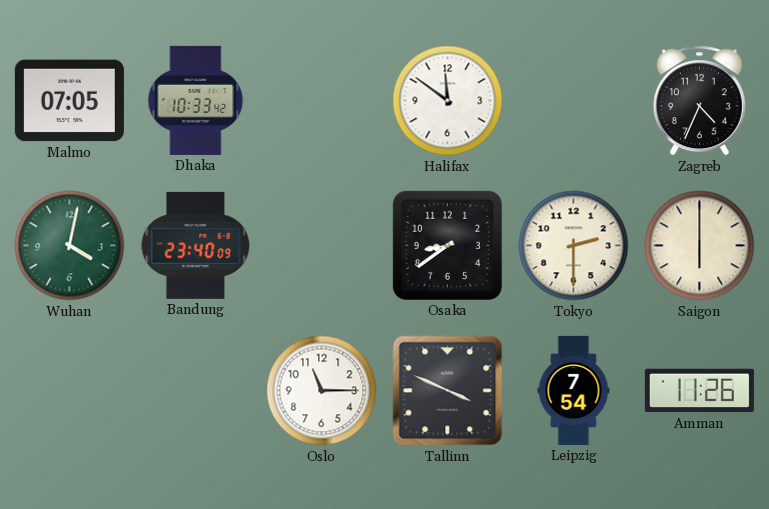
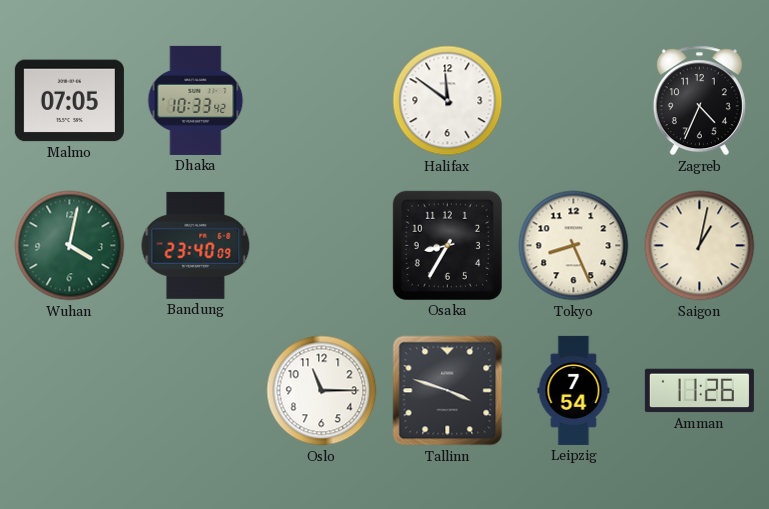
Osaka: 8:39 -> 8:35 (447, 245)
Tokyo: 2:30 -> 8:26 (574, 246)
Saigon: 6:00 -> 1:02 (700, 246)
Tallinn: 3:49 -> 3:48 (448, 391)
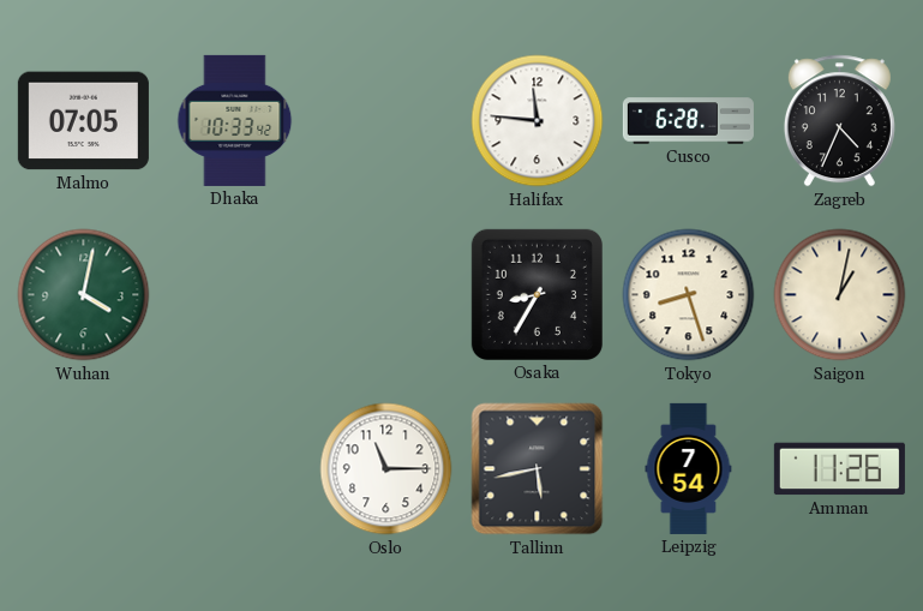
Halifax: 11:51 -> 11:46 (538, 121)
Cusco: none -> 6:28 (688, 121)
Bandung: 23:40 -> none (196, 245)
Tokyo: 8:26 -> 8:27 (689, 295)
Tallinn: 3:48 -> 5:43 (538, 469)
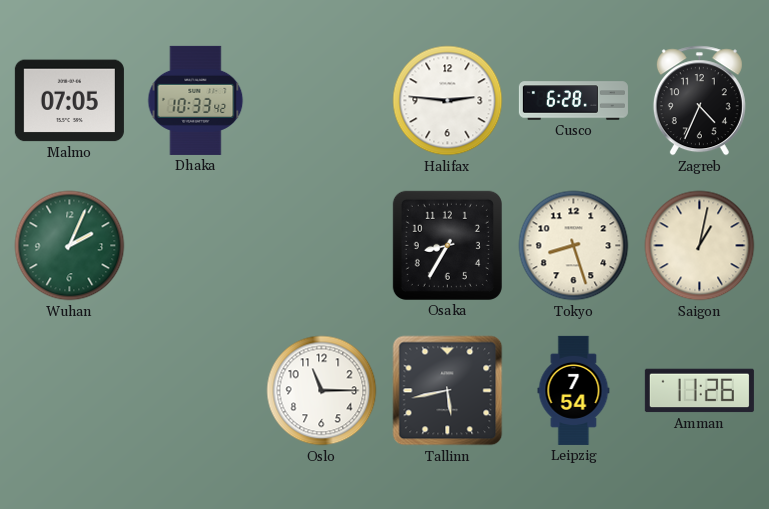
Halifax: 11:46 -> 2:46 (448, 101)
Wuhan: 4:02 -> 2:04 (70, 246)
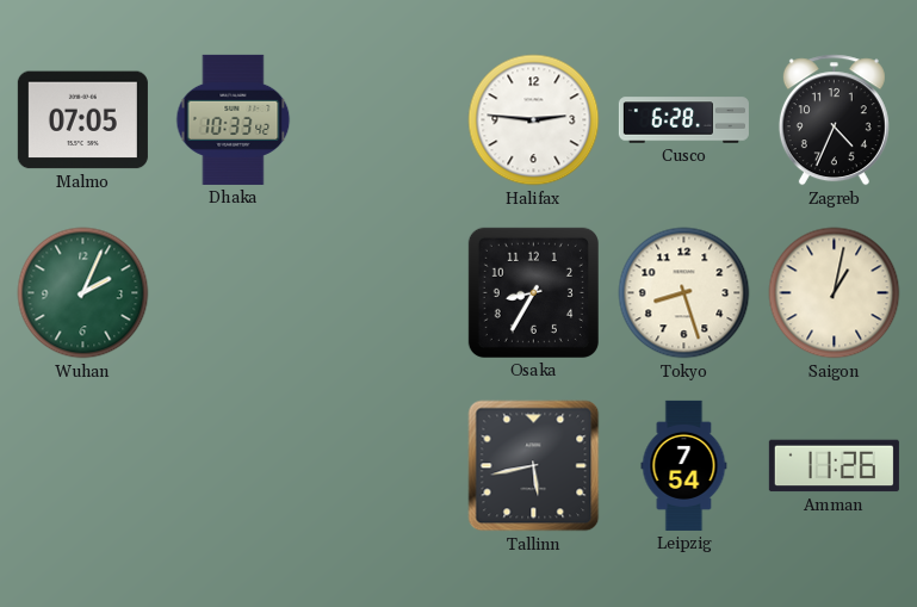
Oslo: 11:15 -> none (322, 391)
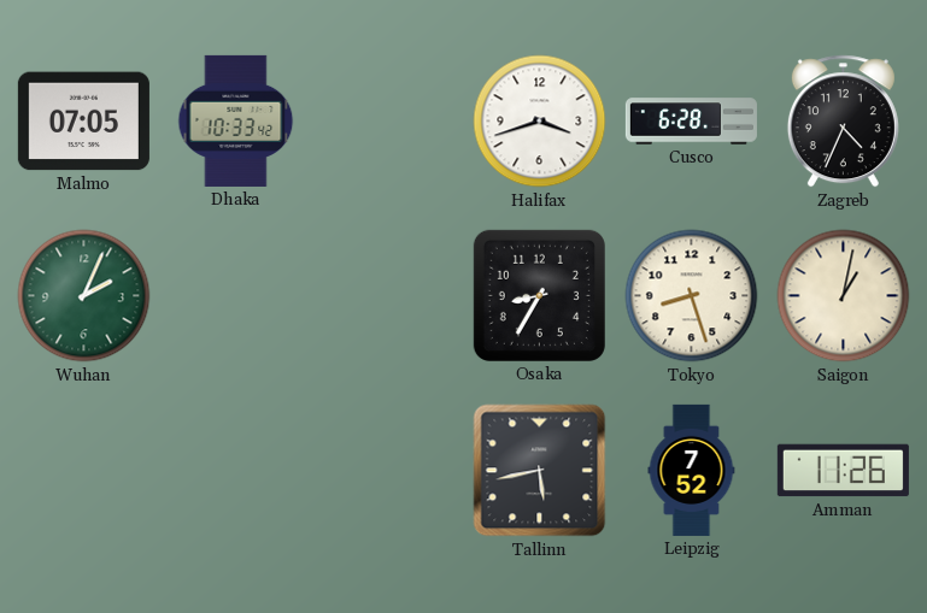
Halifax: 2:46 -> 3:42 (540, 122)
Leipzig: 7:54 -> 7:52 (692, 470)
